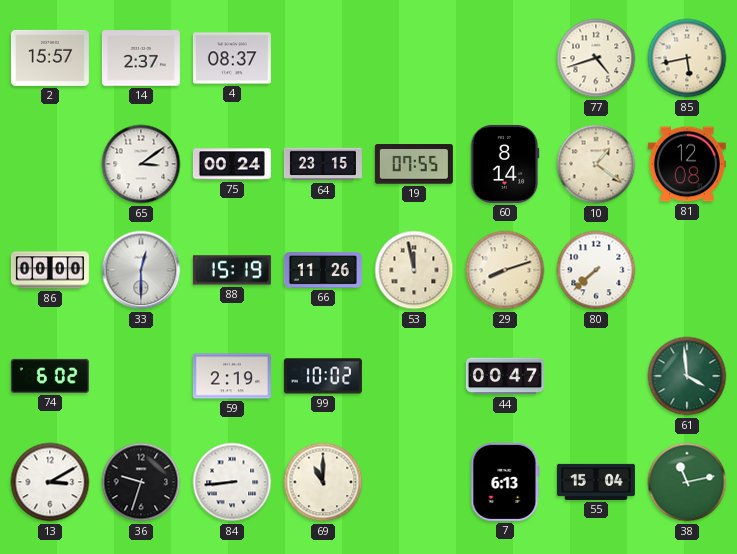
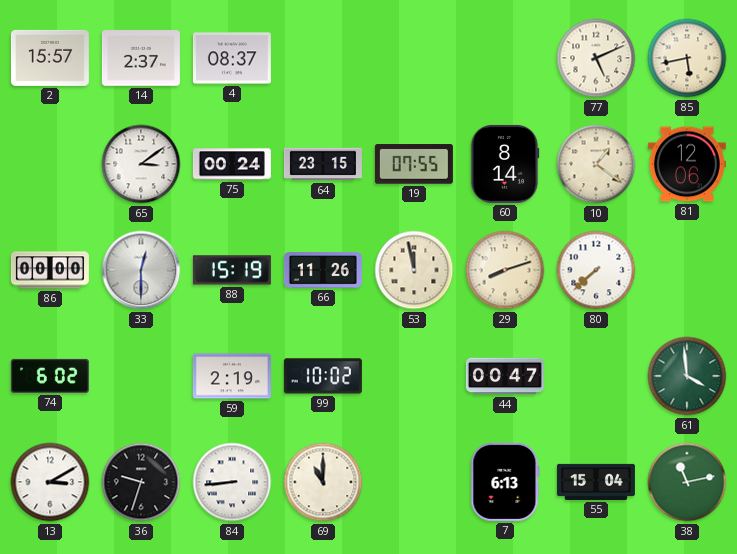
77: 4:42 -> 5:11 (596, 58)
81: 12:08 -> 12:06 (687, 164)
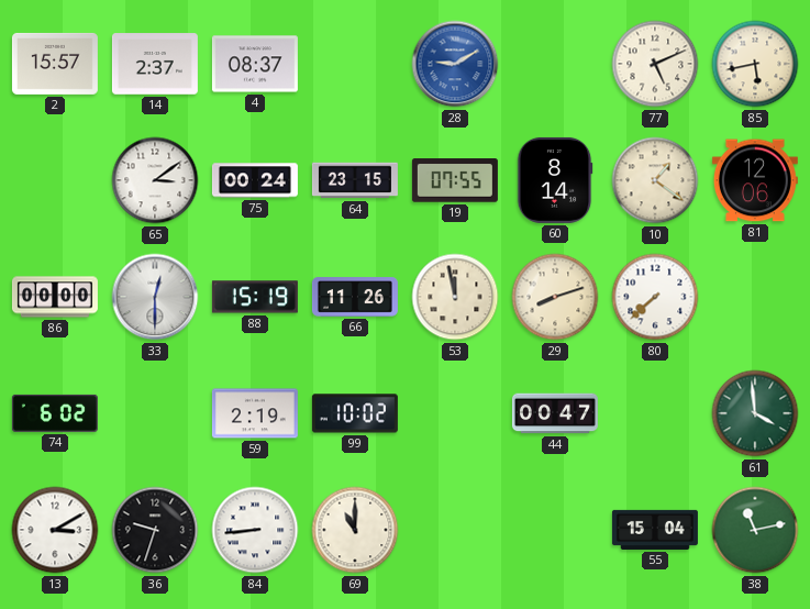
28: none -> 9:10 (455, 64)
7: 6:13 -> none (505, 482)
